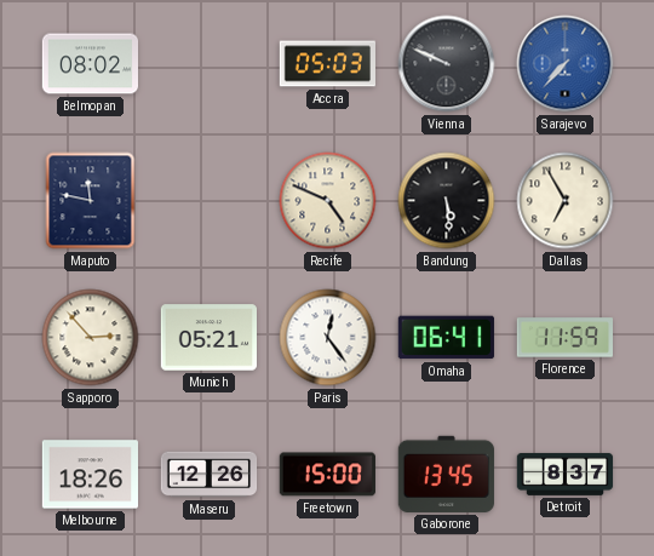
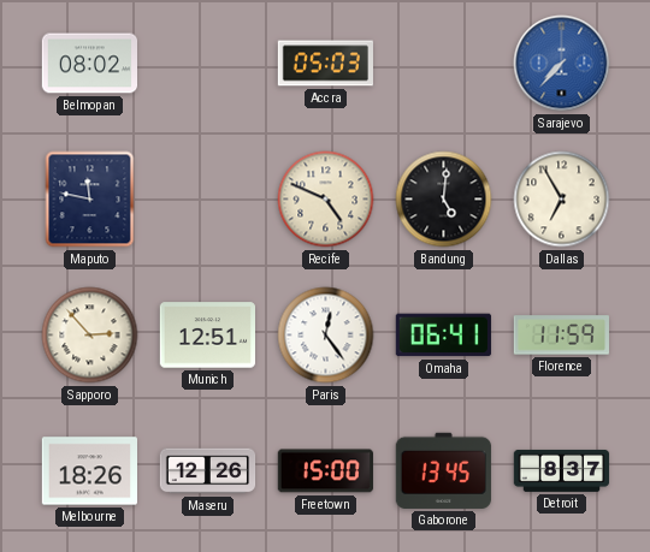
Vienna: 9:49 -> none (447, 64)
Bandung: 5:29 -> 5:01 (444, 200)
Munich: 05:21 -> 12:51 (207, 336)
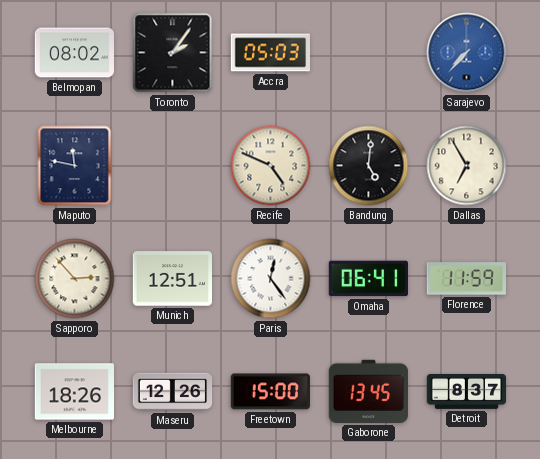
Toronto: none -> 2:06 (173, 53)
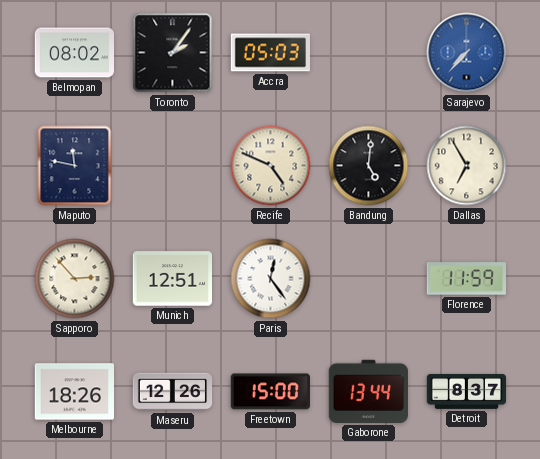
Omaha: 06:41 -> none (368, 279)
Gaborone: 13:45 -> 13:44 (368, 391)
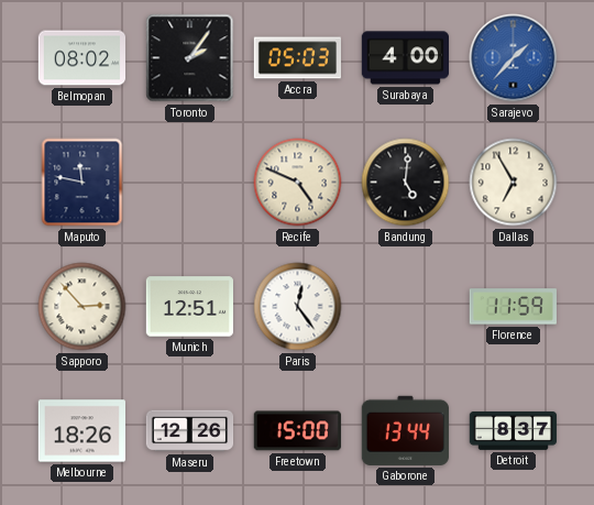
Surabaya: none -> 4:00 (405, 58)
Sarajevo: 7:37 -> 1:37 (514, 58)
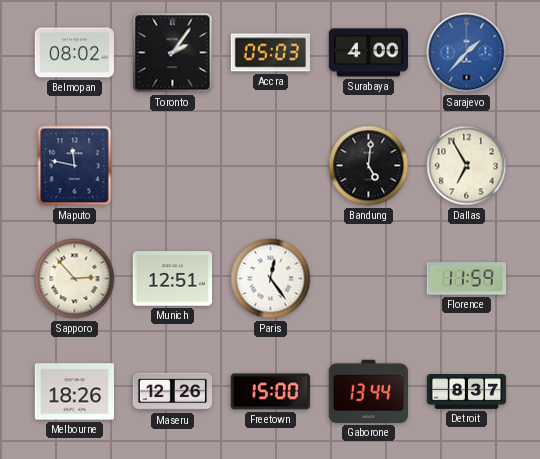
Recife: 4:49 -> none (298, 183)
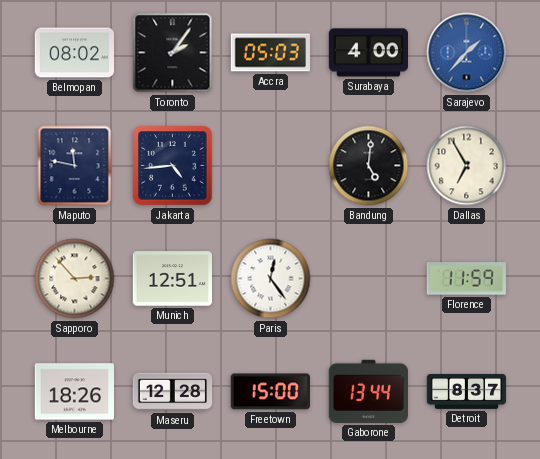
Jakarta: none -> 4:44 (173, 166)
Maseru: 12:26 -> 12:28 (173, 392)
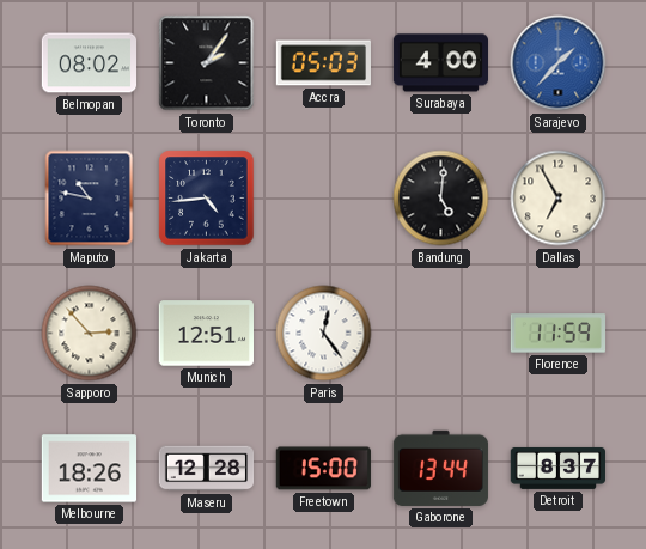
Maputo: 11:47 -> 10:47 (90, 199)
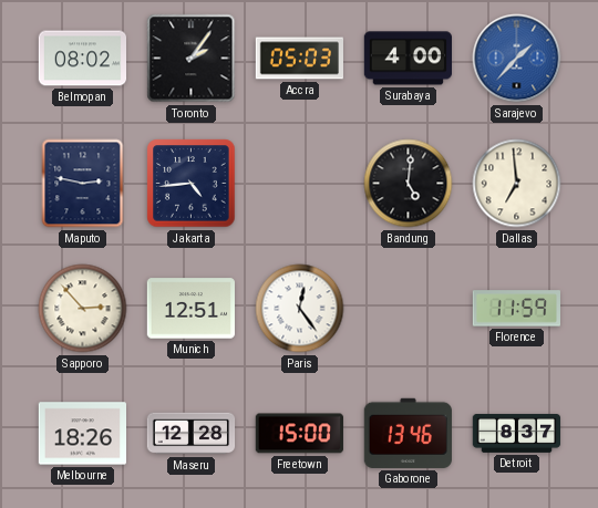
Maputo: 10:47 -> 2:47 (83, 184)
Dallas: 6:55 -> 6:59 (517, 184)
Gaborone: 13:44 -> 13:46 (408, 433)
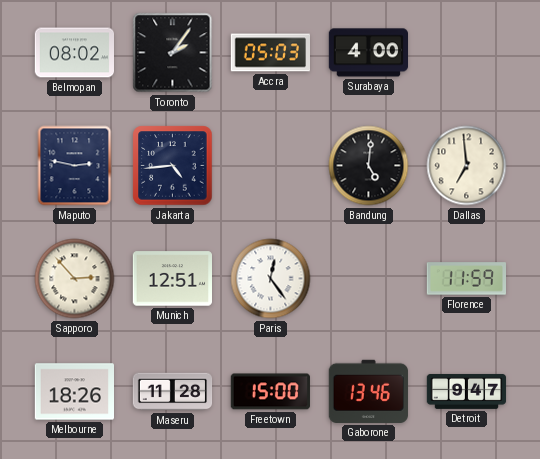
Sarajevo: 1:37 -> none (517, 59)
Maseru: 12:28 -> 11:28 (173, 392)
Detroit: 8:37 -> 9:47 (467, 391)
